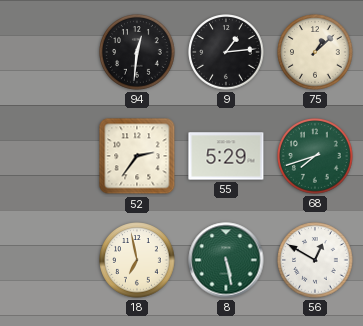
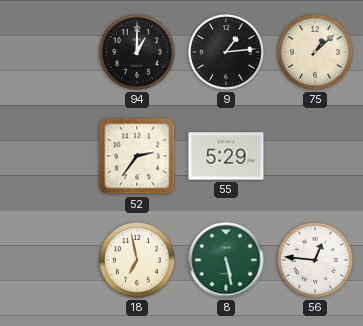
94: 12:31 -> 1:00 (137, 52)
68: 7:42 -> none (315, 156)
56: 12:50 -> 12:46 (315, 260)
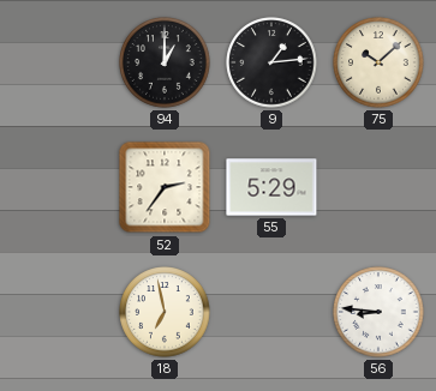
75: 1:08 -> 10:08 (378, 62)
8: 5:28 -> none (226, 260)
56: 12:46 -> 8:46 (378, 312)
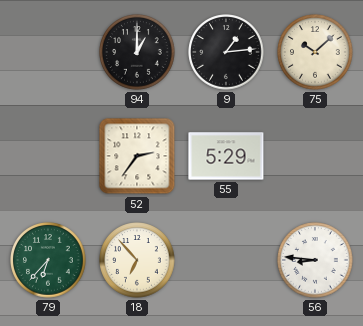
79: none -> 6:37 (48, 260)
18: 6:58 -> 6:53 (137, 260)
